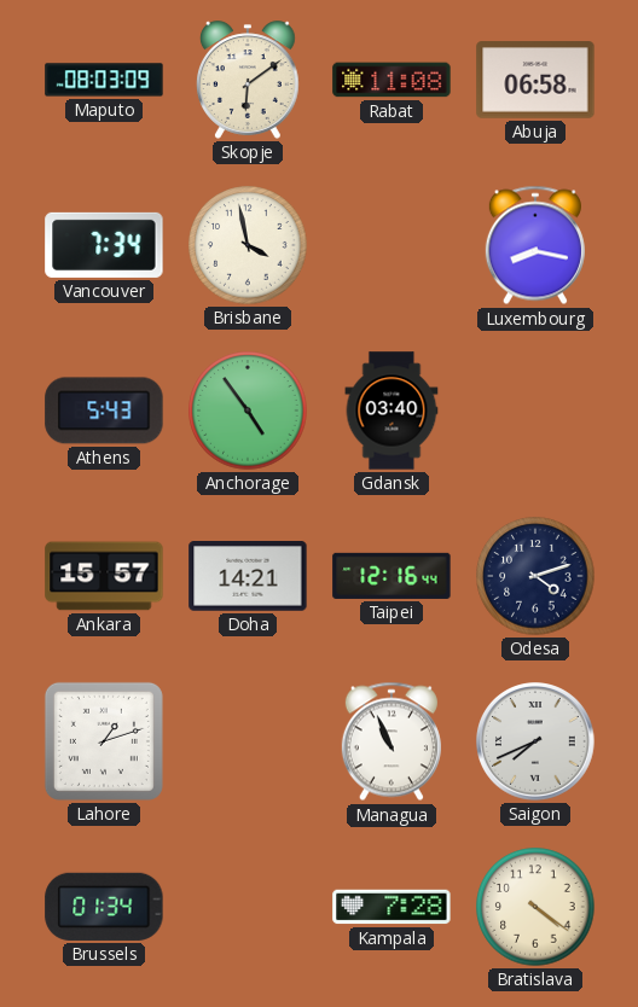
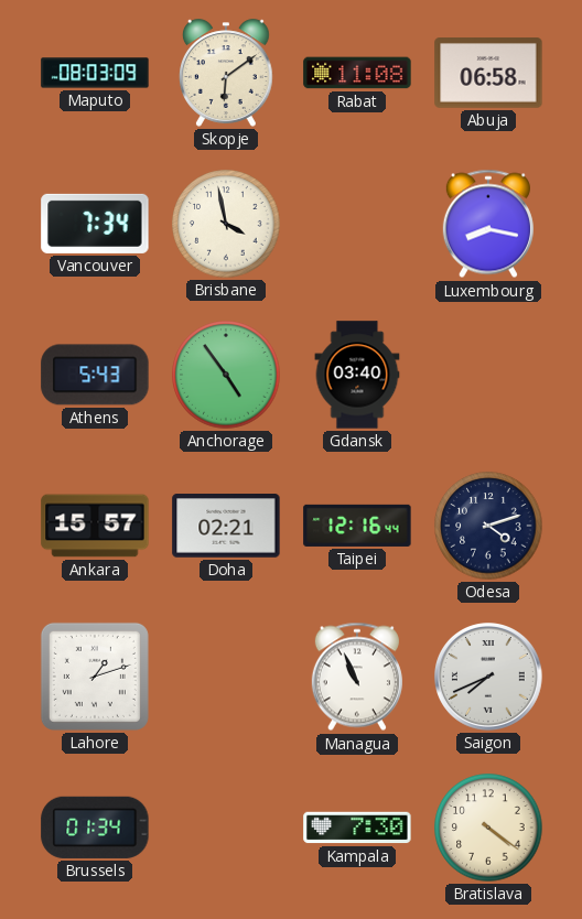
Doha: 14:21 -> 02:21 (226, 527)
Kampala: 7:28 -> 7:30 (357, 828)
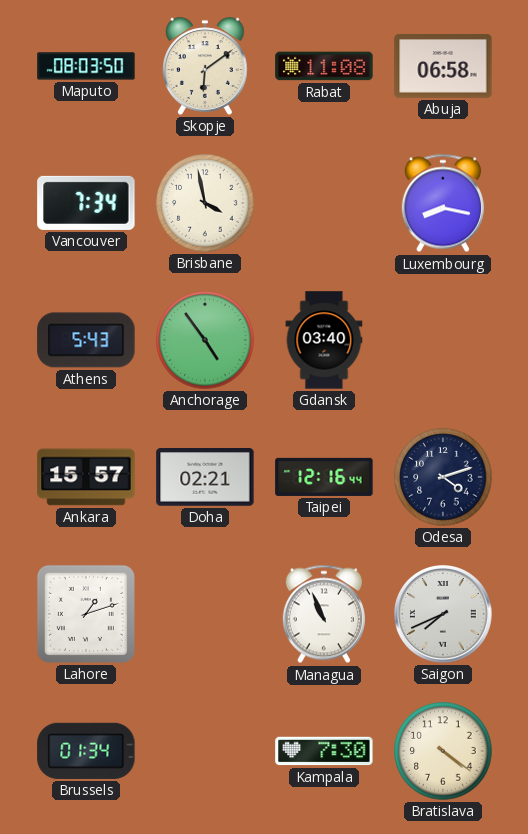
Maputo: 08:03:09 -> 08:03:50 (86, 66)
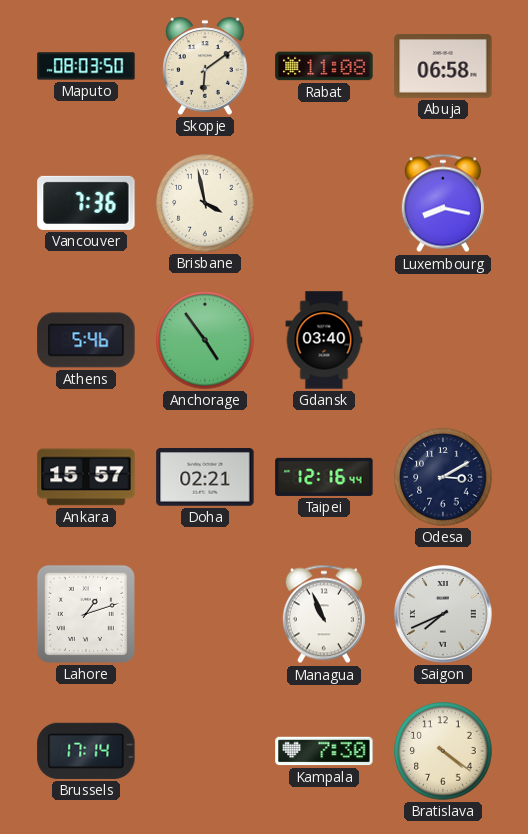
Vancouver: 7:34 -> 7:36 (86, 203)
Athens: 5:43 -> 5:46 (86, 340)
Odesa: 4:12 -> 3:10 (443, 477)
Brussels: 01:34 -> 17:14 (86, 751)
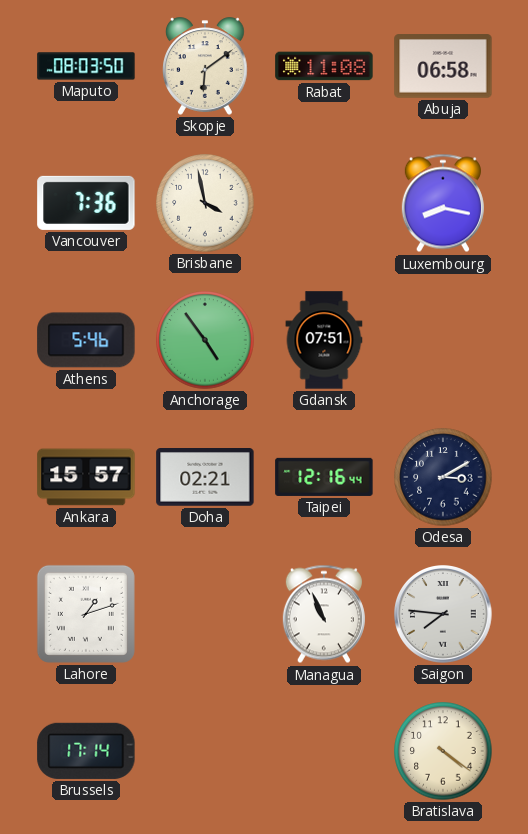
Gdansk: 03:40 -> 07:51 (324, 340)
Saigon: 7:41 -> 7:46 (444, 615)
Kampala: 7:30 -> none (324, 751)
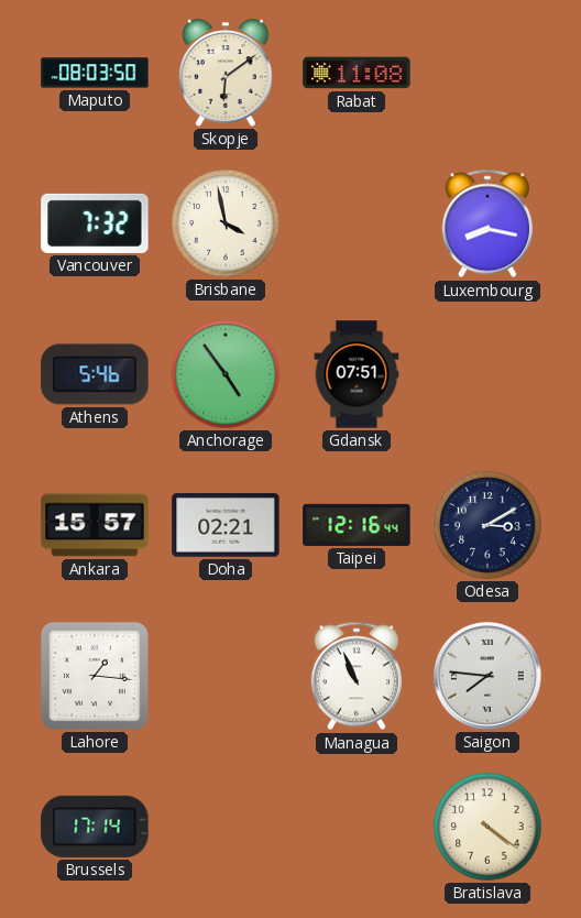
Abuja: 06:58 -> none (443, 66)
Vancouver: 7:36 -> 7:32 (95, 223)
Lahore: 1:12 -> 1:16 (95, 676)
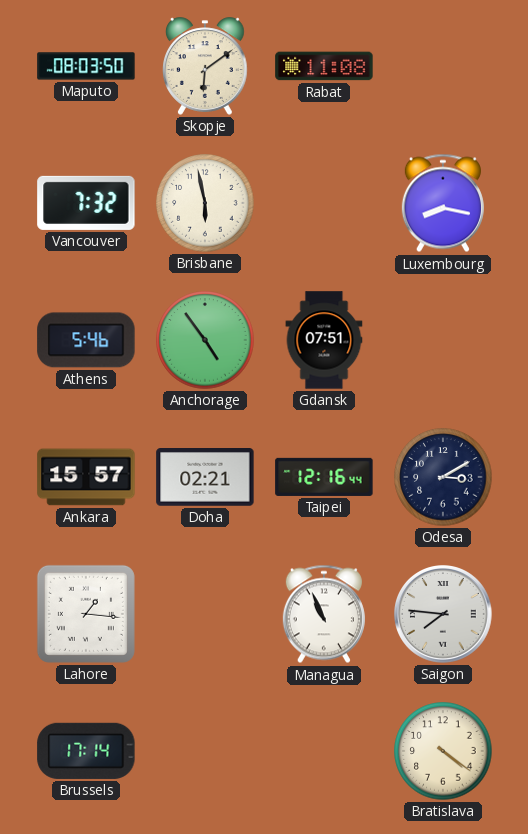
Brisbane: 3:58 -> 5:58 (205, 203)
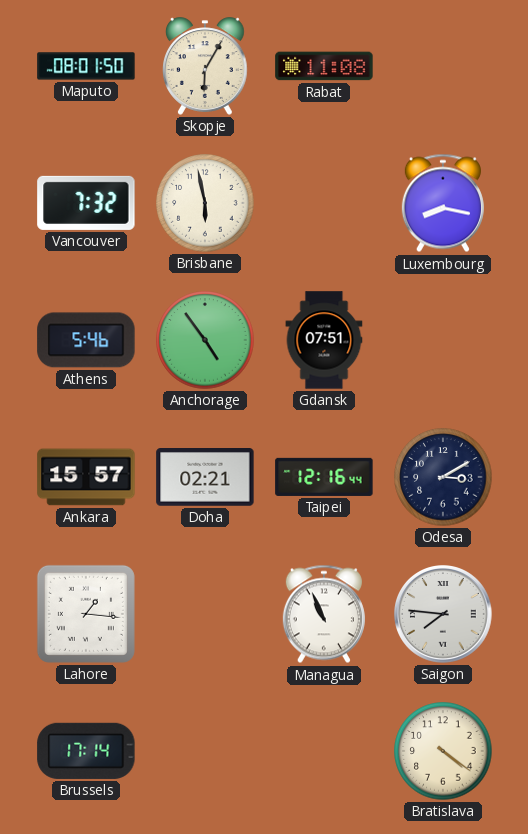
Maputo: 08:03 -> 08:01 (86, 66)
Skopje: 6:09 -> 6:05 (206, 66)
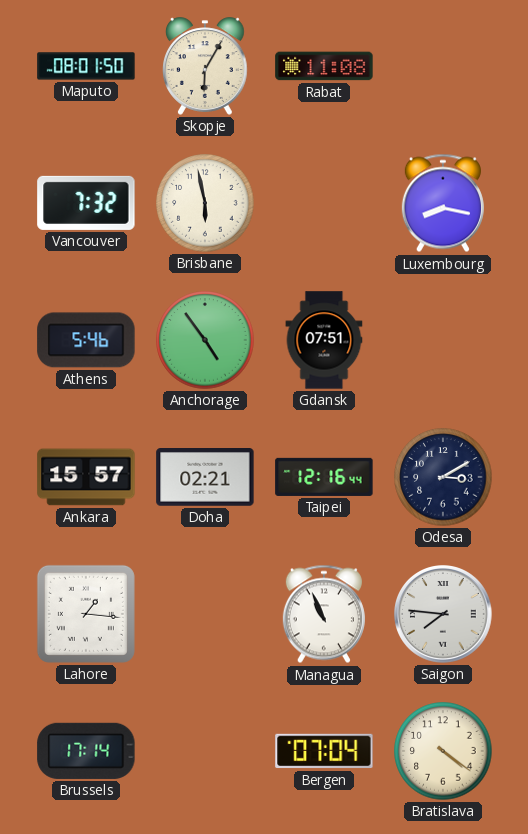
Bergen: none -> 07:04 (324, 751)
